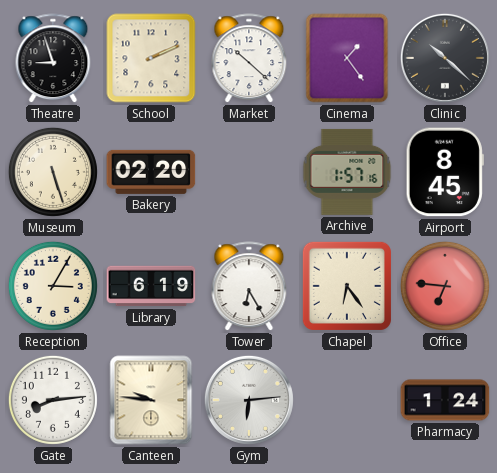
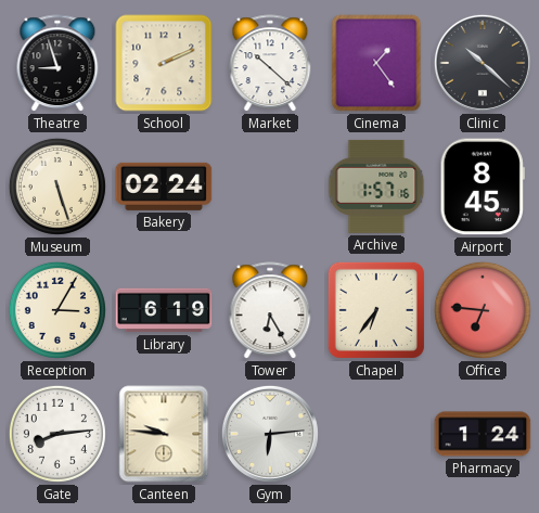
Bakery: 02:20 -> 02:24 (164, 187)
Chapel: 6:24 -> 6:36 (376, 310)
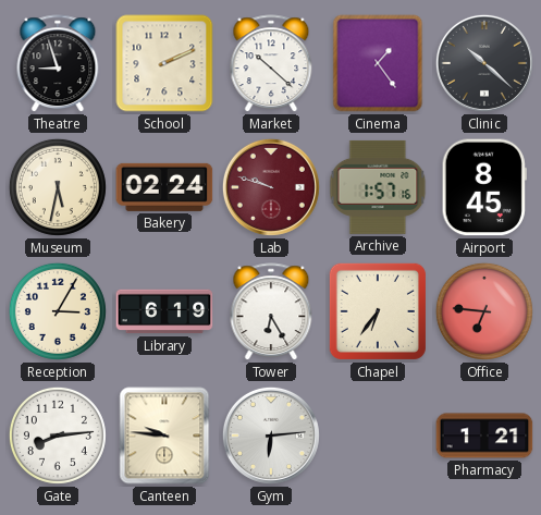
Museum: 5:27 -> 5:32 (58, 187)
Lab: none -> 9:48 (271, 187)
Pharmacy: 1:24 -> 1:21 (484, 436)
